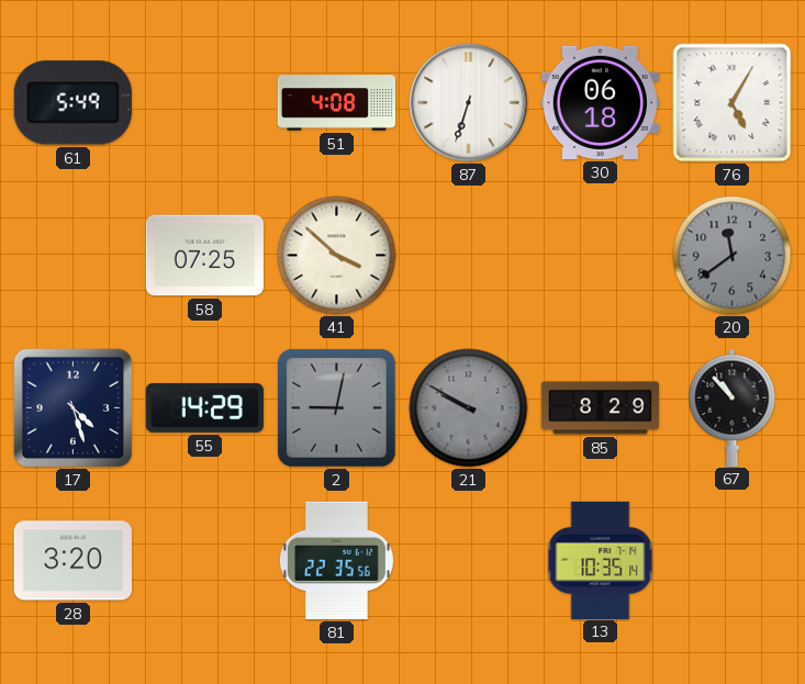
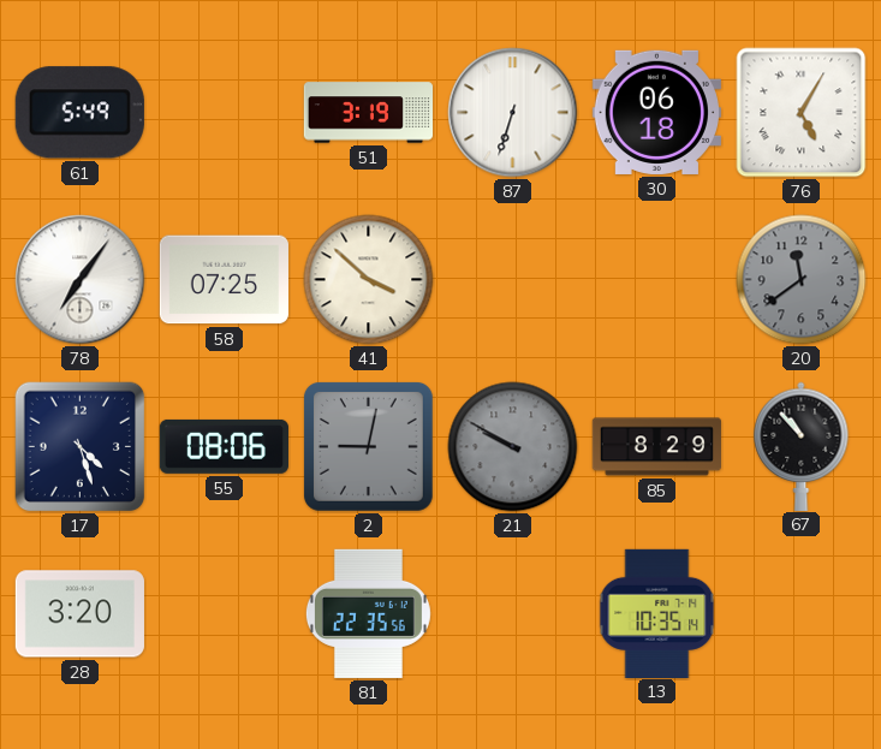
51: 4:08 -> 3:19 (368, 113)
78: none -> 7:06 (81, 280)
55: 14:29 -> 08:06 (224, 446)
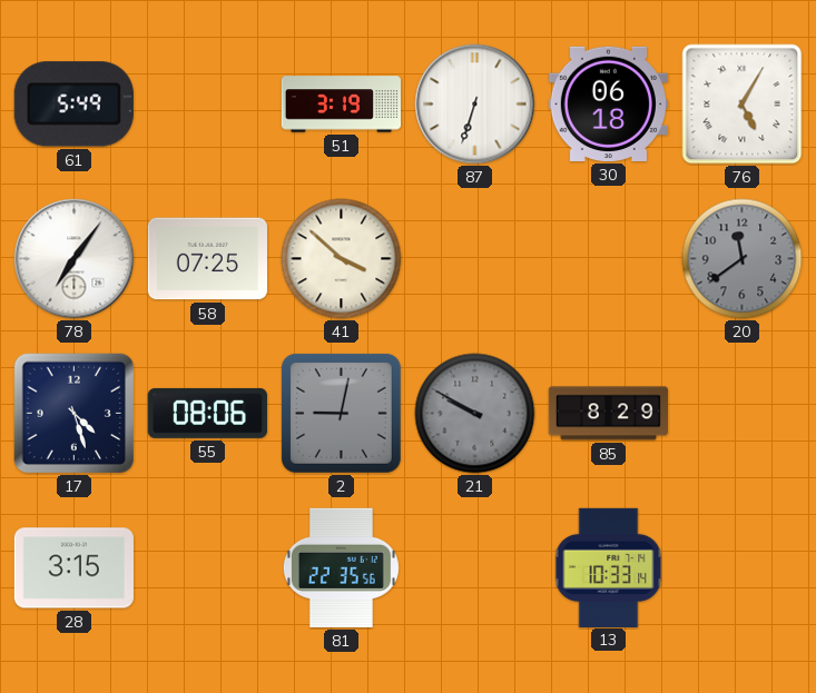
67: 10:53 -> none (802, 446)
28: 3:20 -> 3:15 (73, 568)
13: 10:35 -> 10:33 (609, 567)
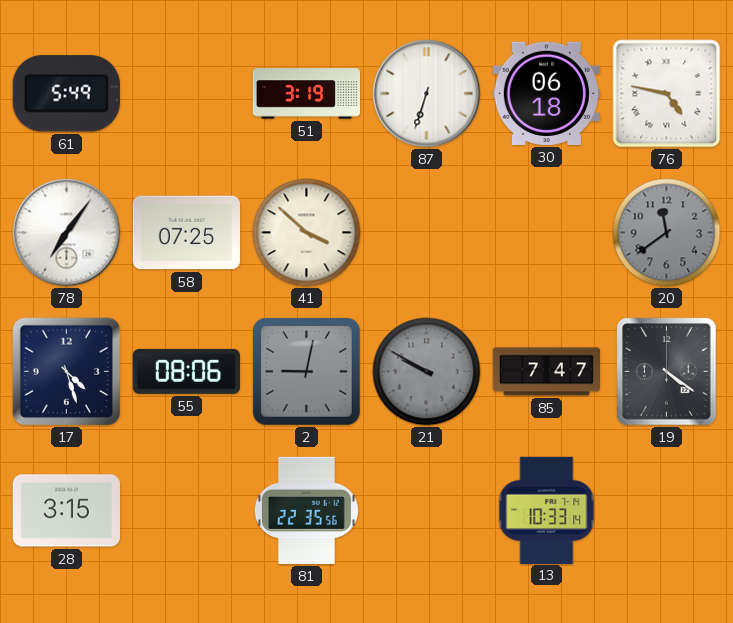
76: 5:05 -> 4:47 (667, 94)
85: 8:29 -> 7:47 (546, 372)
19: none -> 4:21 (667, 372)
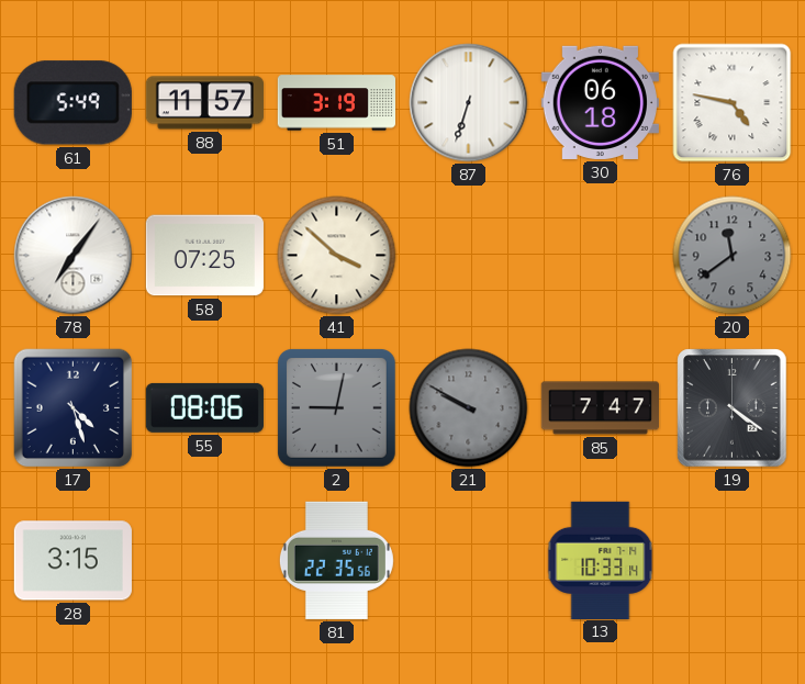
88: none -> 11:57 (204, 103)
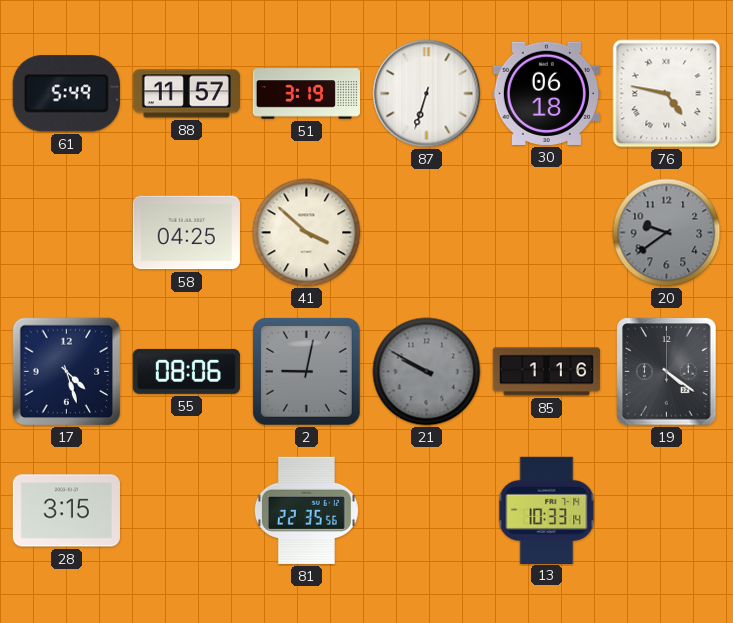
78: 7:06 -> none (74, 256)
58: 07:25 -> 04:25 (186, 233)
20: 11:39 -> 9:39 (667, 233)
85: 7:47 -> 1:16 (546, 372)
